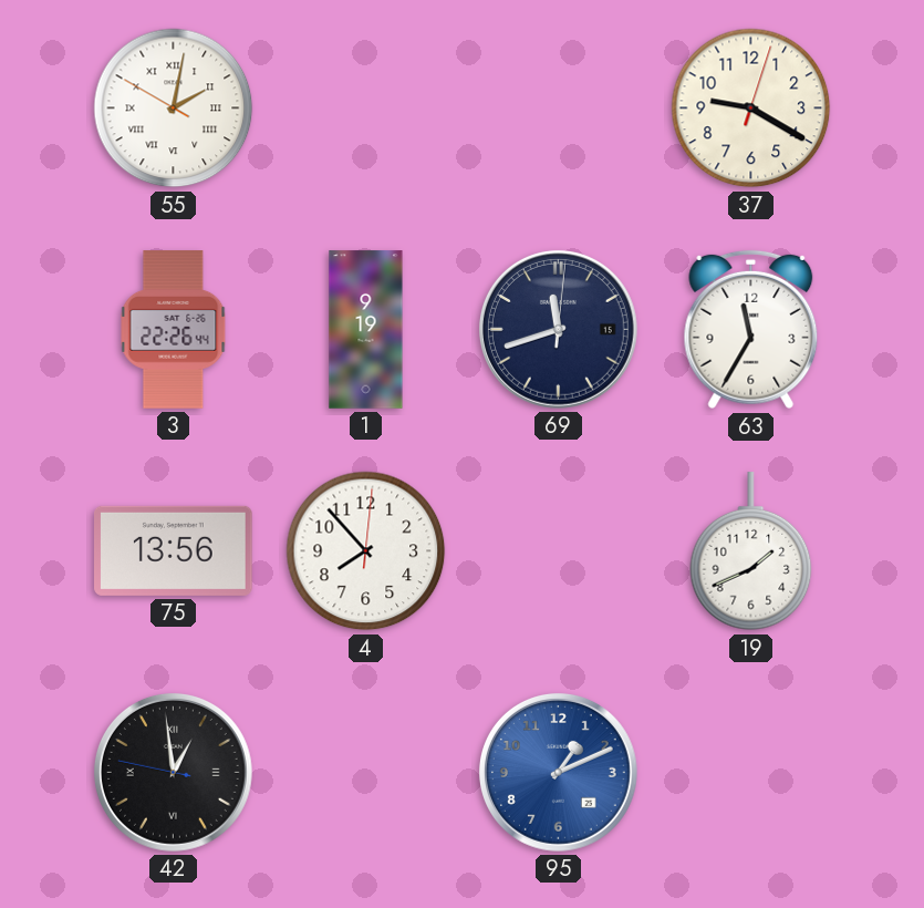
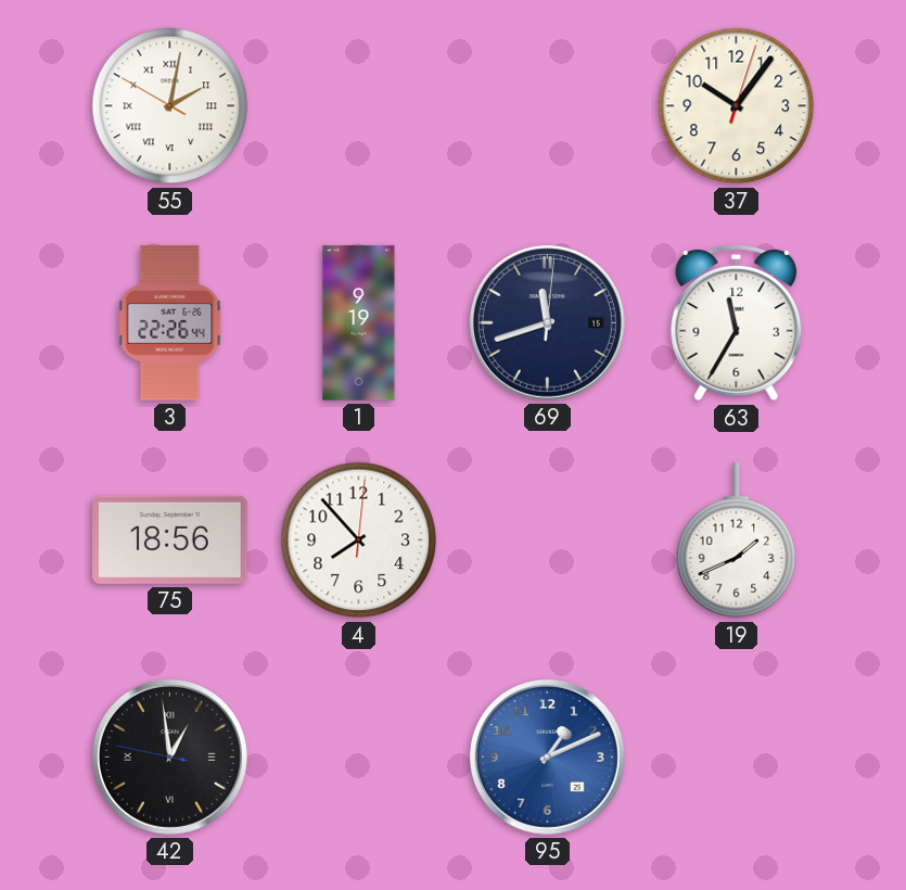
37: 9:20 -> 10:06 (737, 106)
75: 13:56 -> 18:56 (170, 539)
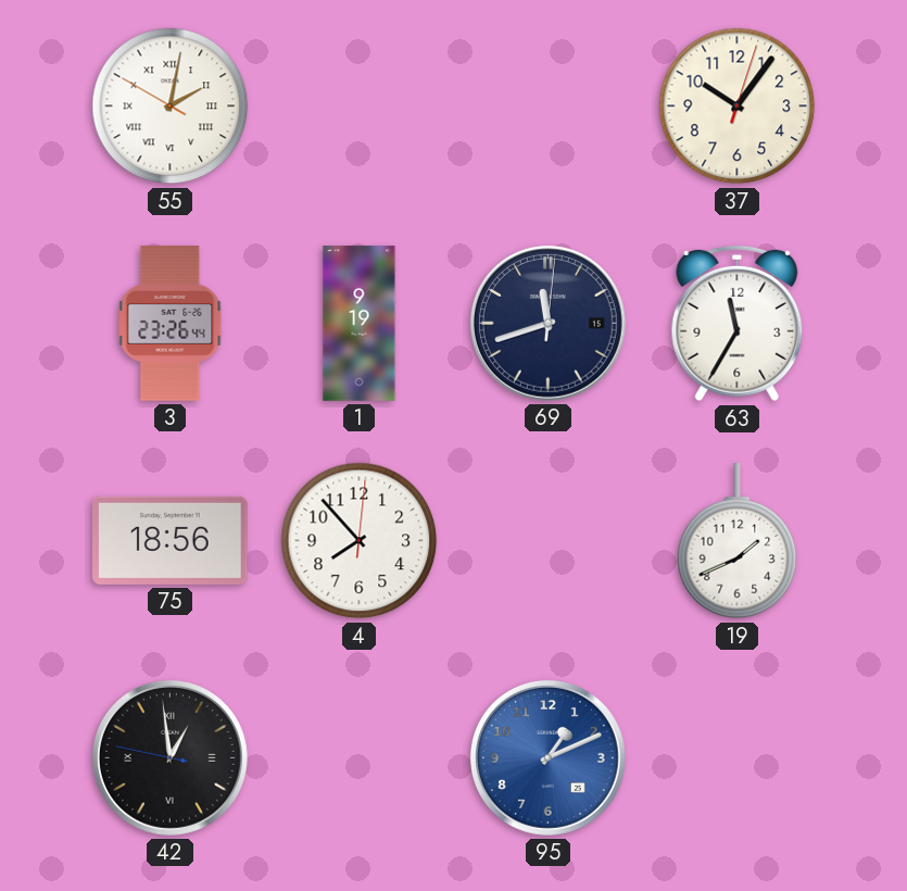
3: 22:26 -> 23:26 (171, 324)
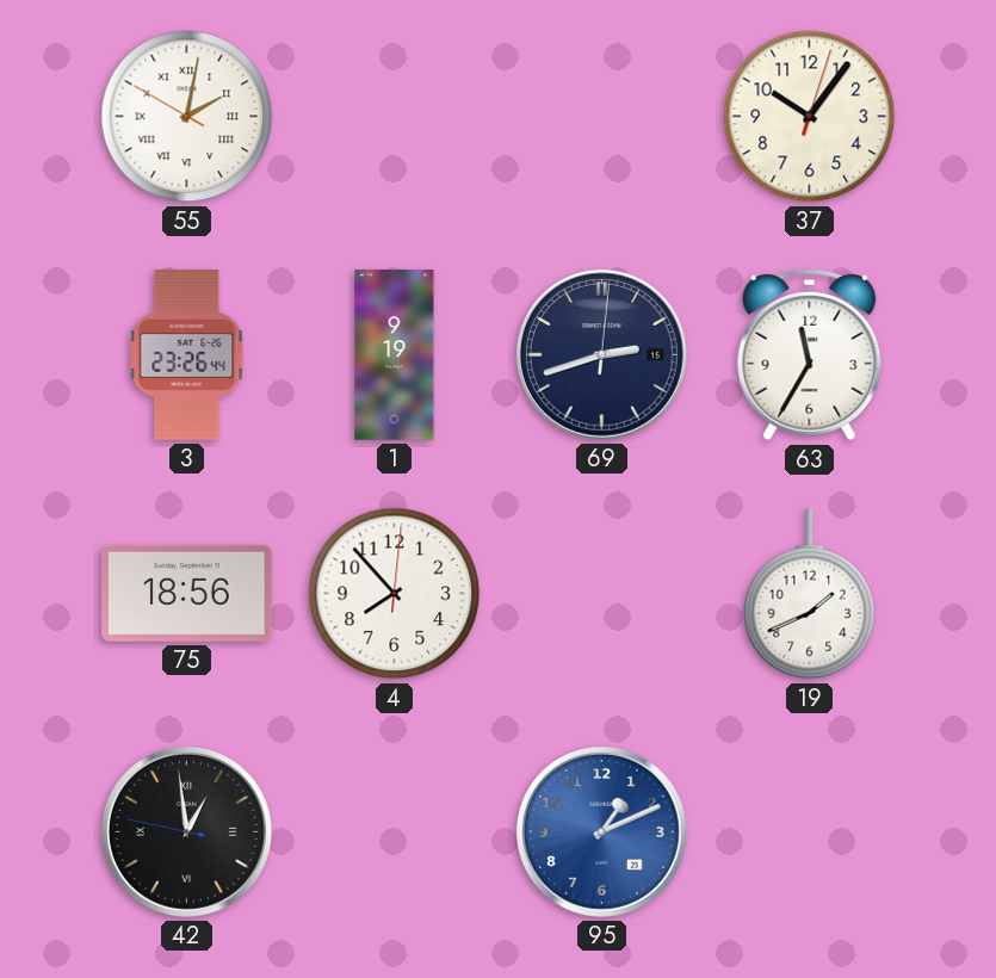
69: 11:42 -> 2:42 (601, 354)
